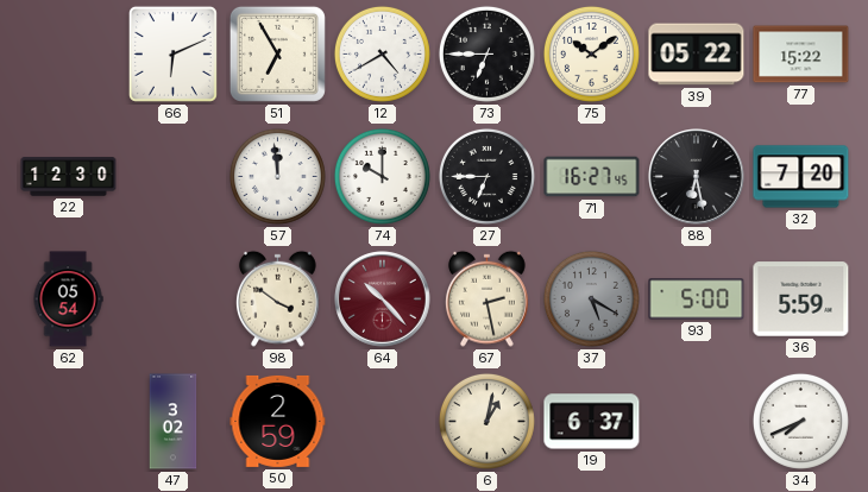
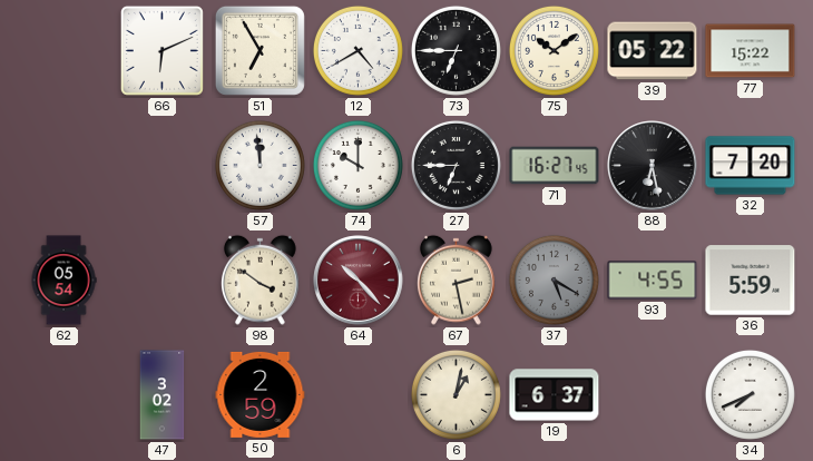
22: 12:30 -> none (69, 177)
93: 5:00 -> 4:55 (653, 281)
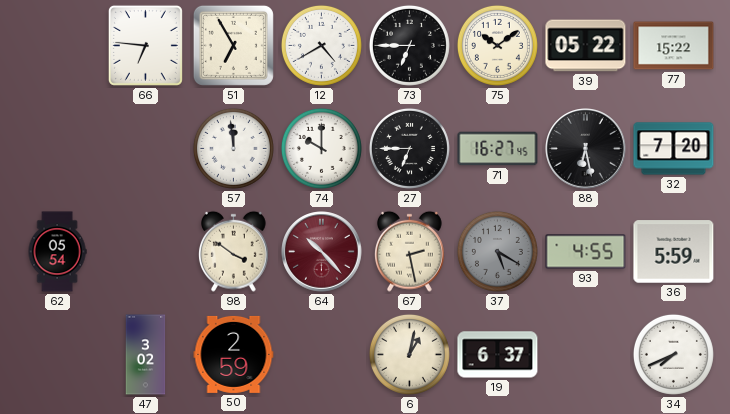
66: 6:11 -> 6:46 (145, 45)
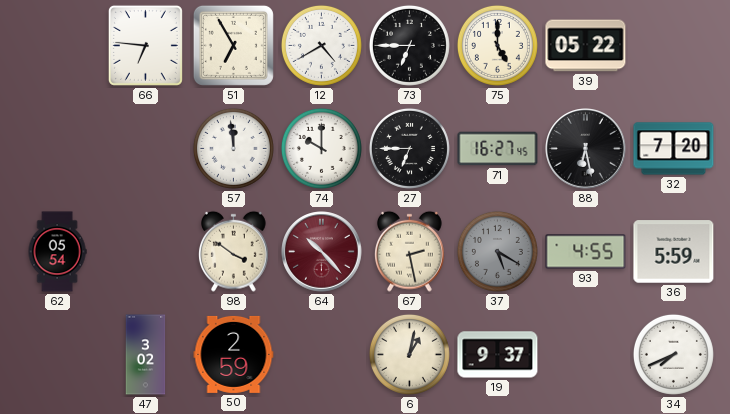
75: 10:09 -> 5:00 (497, 45)
77: 15:22 -> none (674, 46)
19: 6:37 -> 9:37 (498, 355)
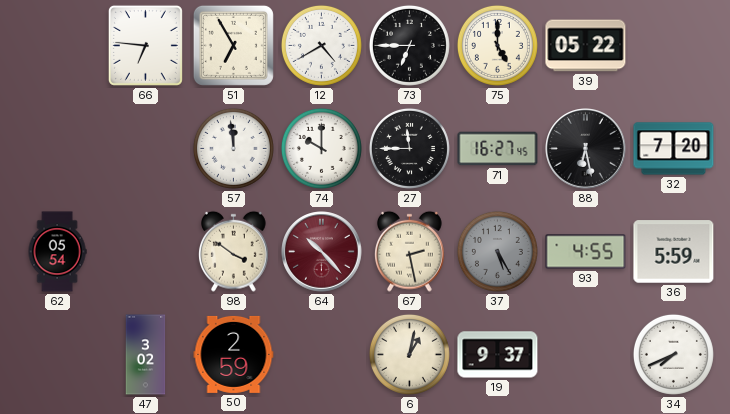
27: 6:45 -> 11:45 (409, 148)
37: 5:20 -> 5:25 (497, 251)
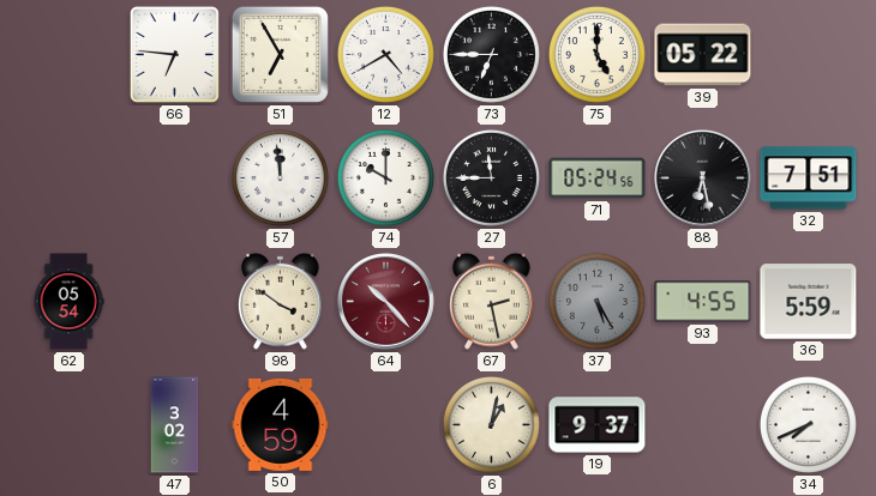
71: 16:27 -> 05:24 (598, 179)
32: 7:20 -> 7:51 (809, 179)
50: 2:59 -> 4:59 (281, 424)
